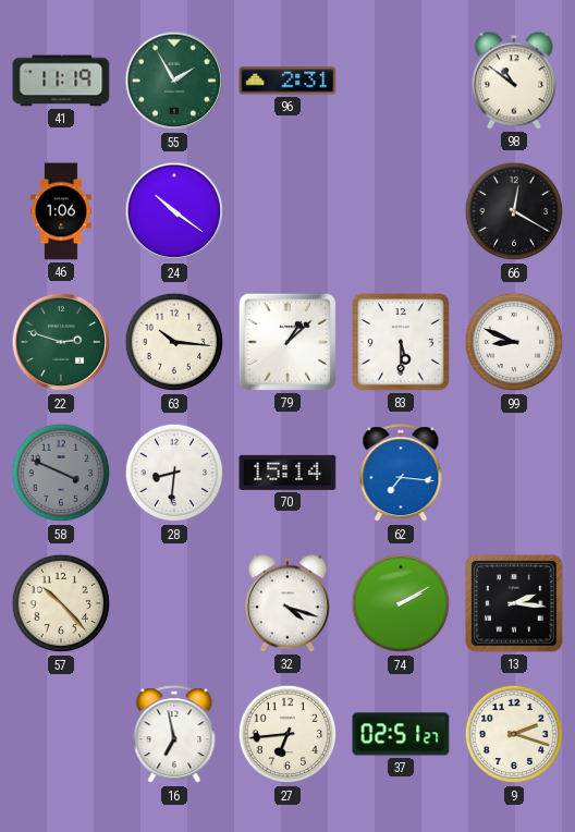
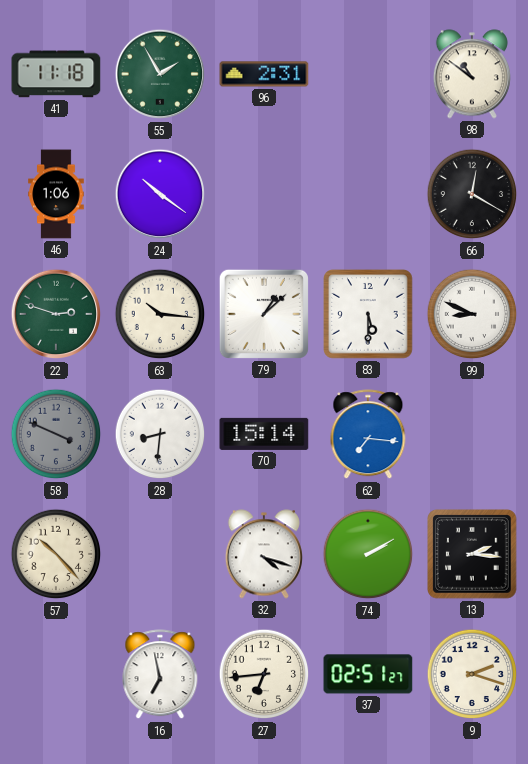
41: 11:19 -> 11:18 (56, 74)
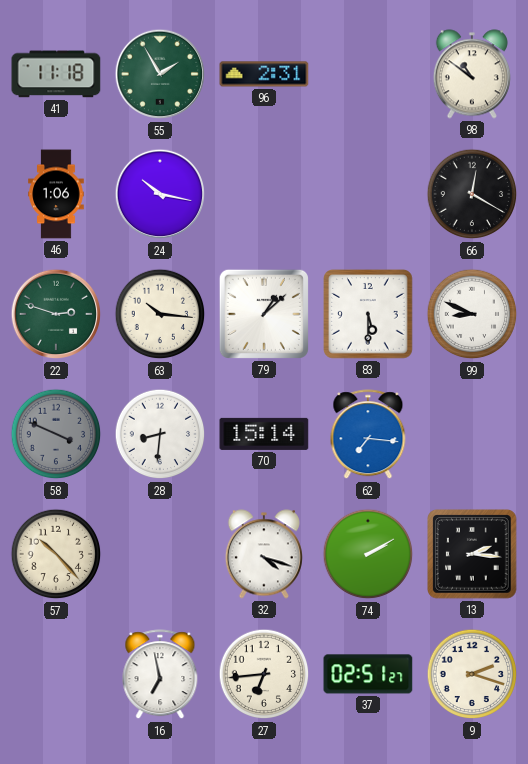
24: 10:21 -> 10:17 (160, 194)
